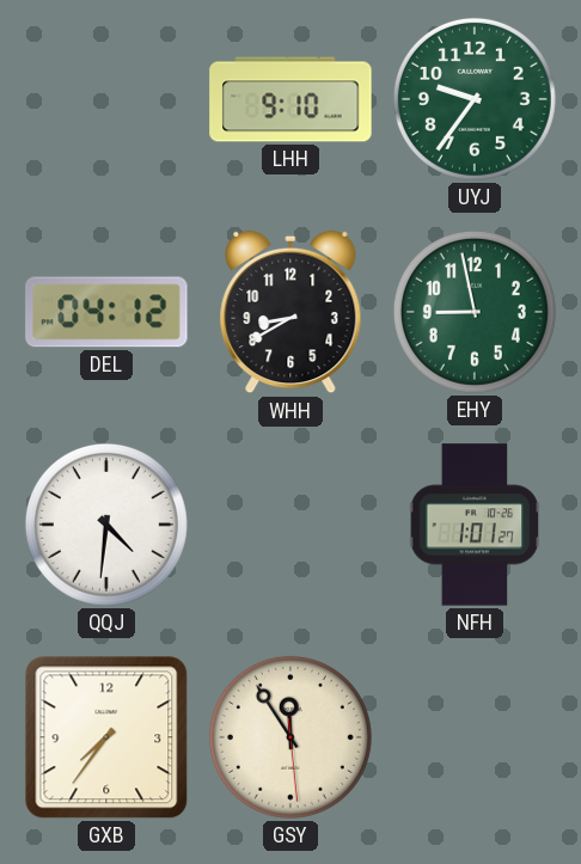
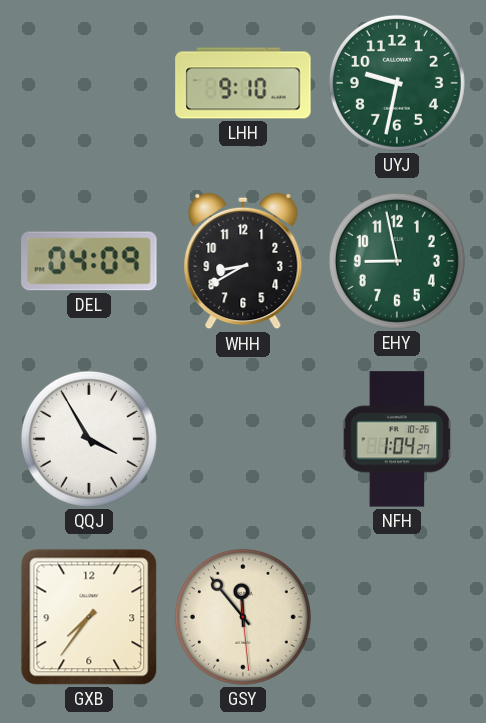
UYJ: 9:36 -> 9:32 (397, 83)
DEL: 04:12 -> 04:09 (89, 261)
QQJ: 4:31 -> 3:55 (89, 439)
NFH: 1:01 -> 1:04 (397, 439)
GSY: 11:54 -> 11:53 (243, 617)
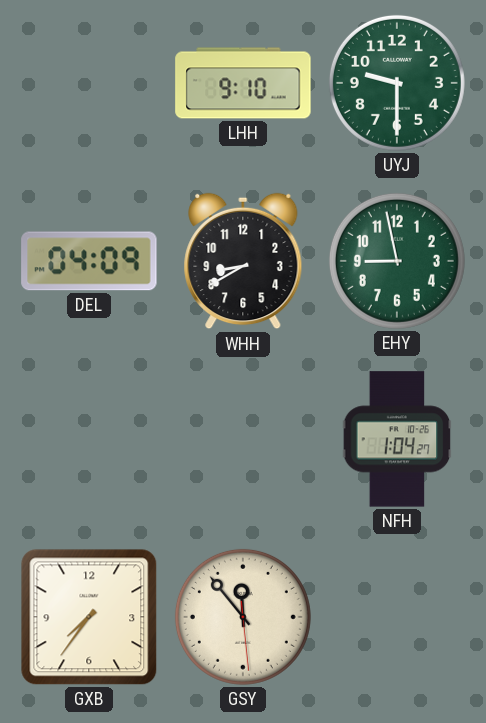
UYJ: 9:32 -> 9:30 (397, 83)
QQJ: 3:55 -> none (89, 439)
